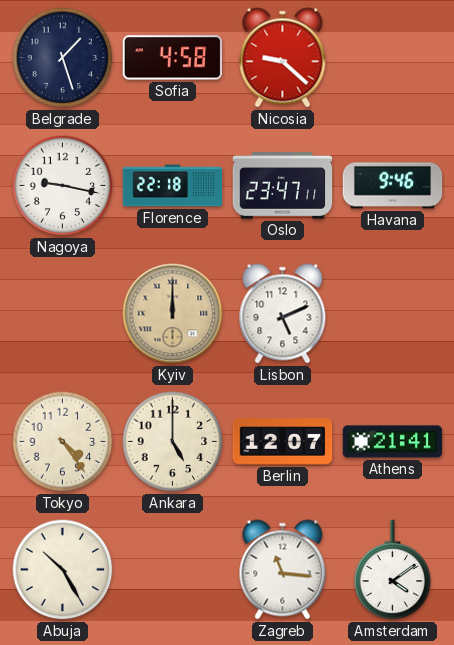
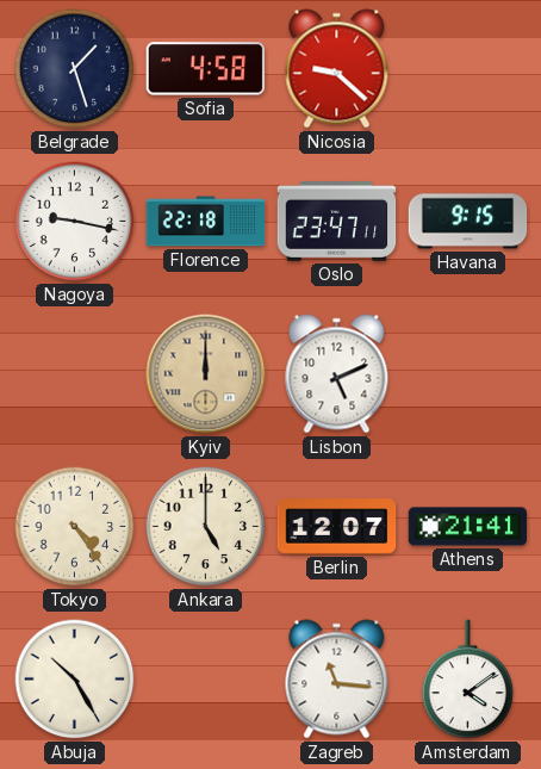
Havana: 9:46 -> 9:15 (468, 222)
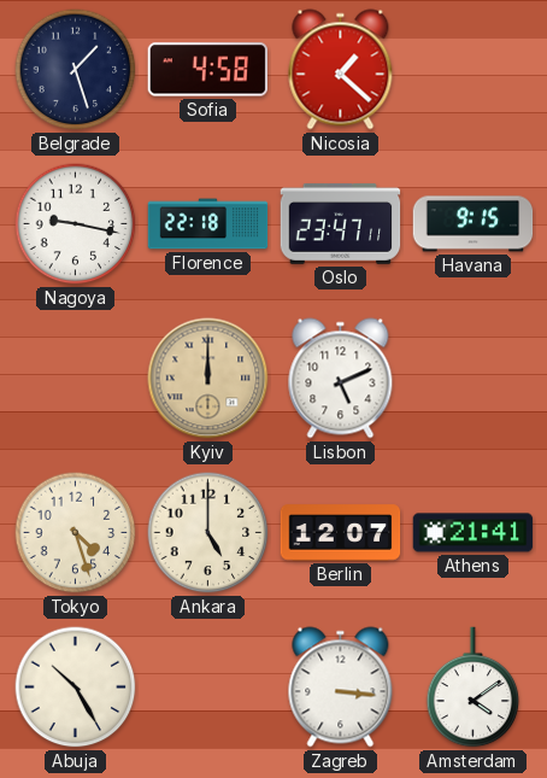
Nicosia: 9:22 -> 1:22 (341, 70)
Tokyo: 4:24 -> 4:27 (76, 533)
Zagreb: 11:16 -> 3:16 (341, 688)
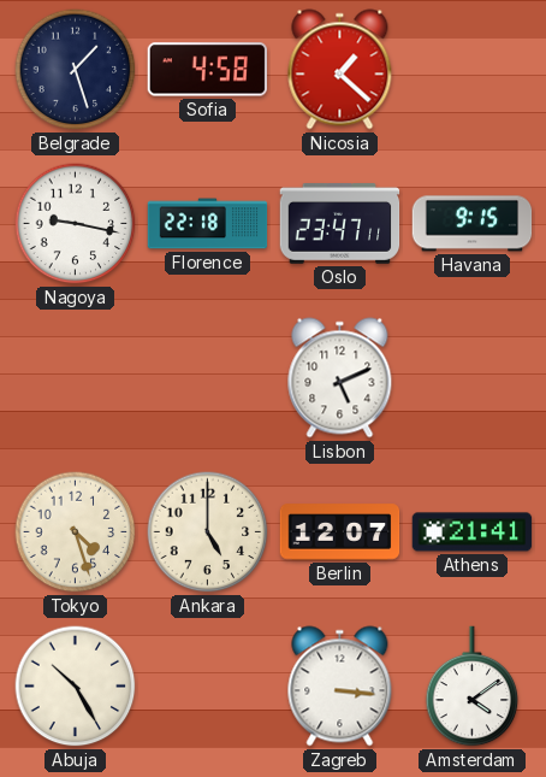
Kyiv: 12:00 -> none (208, 379)
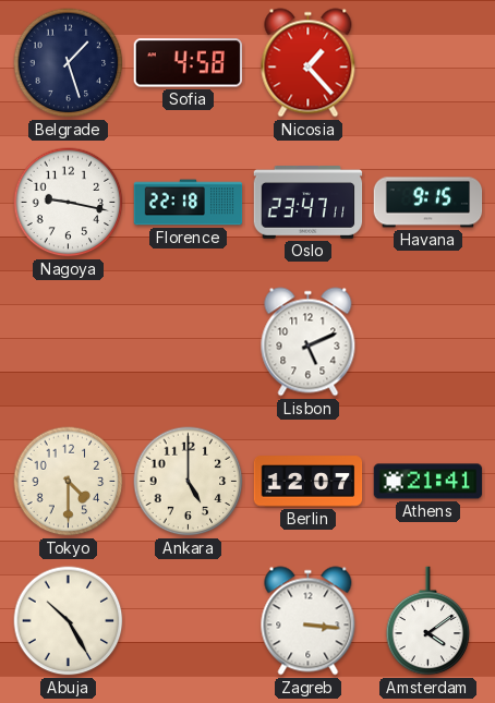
Nicosia: 1:22 -> 1:23 (309, 63)
Tokyo: 4:27 -> 4:30 (69, 482)
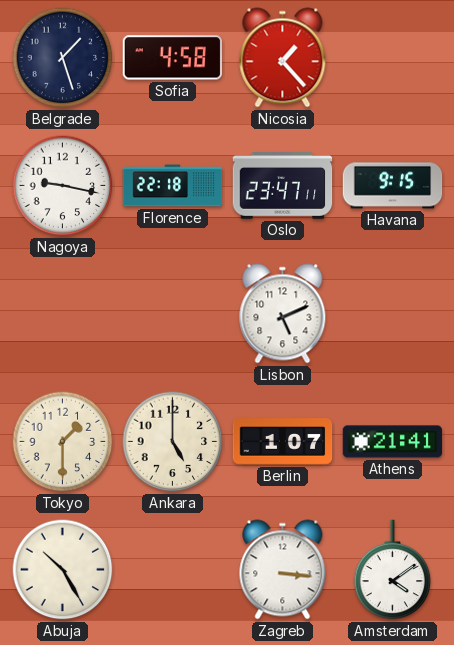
Tokyo: 4:30 -> 1:30 (63, 442)
Berlin: 12:07 -> 1:07 (283, 442)
